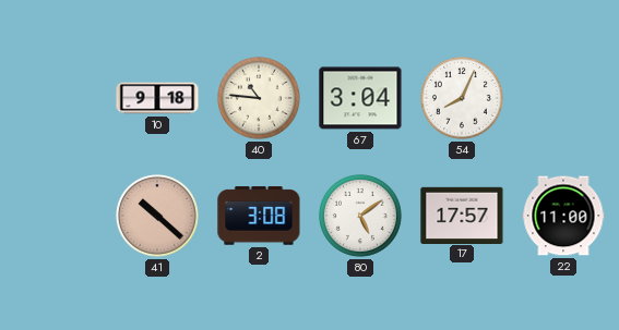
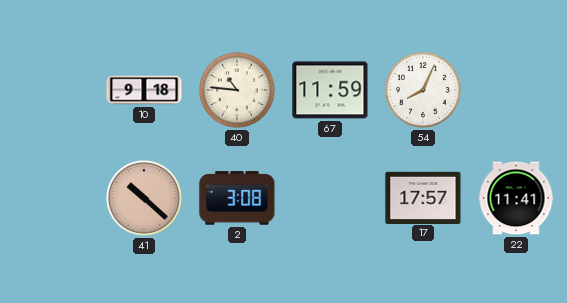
67: 3:04 -> 11:59 (330, 90)
80: 5:09 -> none (360, 216)
22: 11:00 -> 11:41 (516, 198)
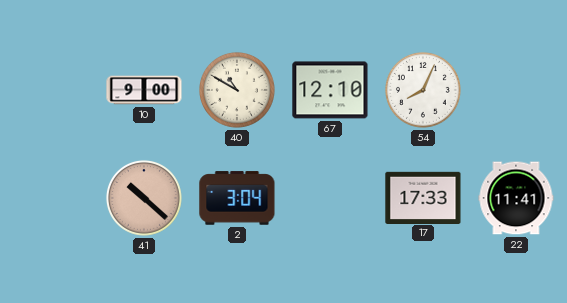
10: 9:18 -> 9:00 (144, 90)
40: 10:46 -> 10:50 (237, 90)
67: 11:59 -> 12:10 (330, 90)
2: 3:08 -> 3:04 (237, 198)
17: 17:57 -> 17:33 (423, 197)
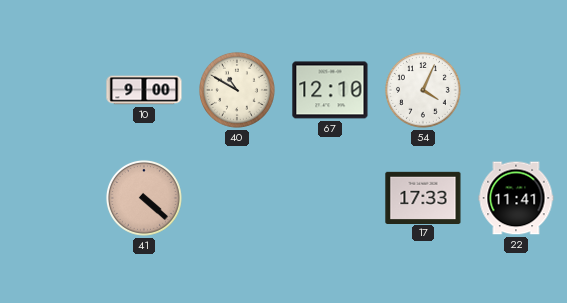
54: 8:04 -> 4:04 (423, 90)
41: 10:22 -> 4:22 (144, 198)
2: 3:04 -> none (237, 198)
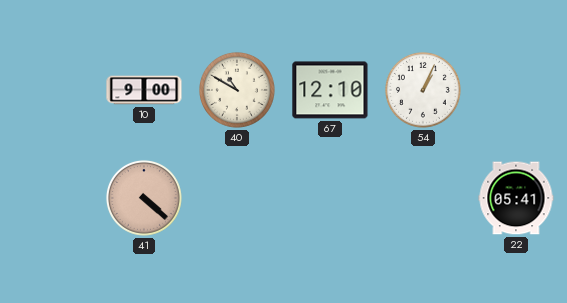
54: 4:04 -> 1:04 (423, 90)
17: 17:33 -> none (423, 197)
22: 11:41 -> 05:41 (516, 198)
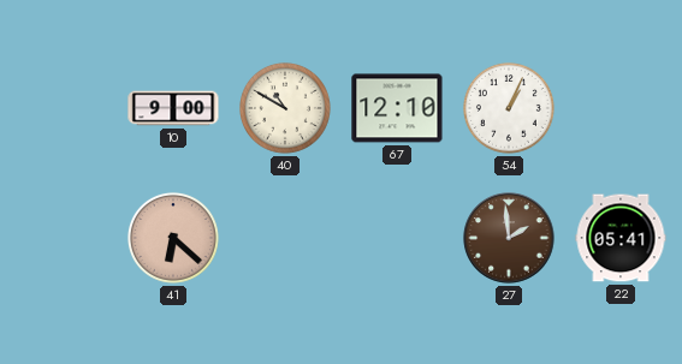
41: 4:22 -> 6:22 (173, 238)
27: none -> 1:59 (509, 238)
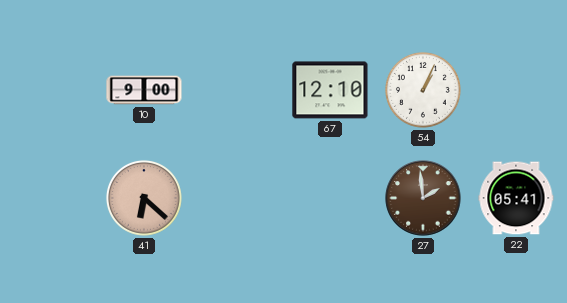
40: 10:50 -> none (285, 108)
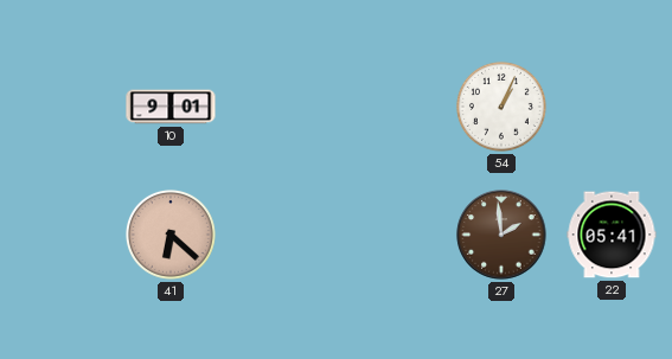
10: 9:00 -> 9:01 (171, 107)
67: 12:10 -> none (330, 90)
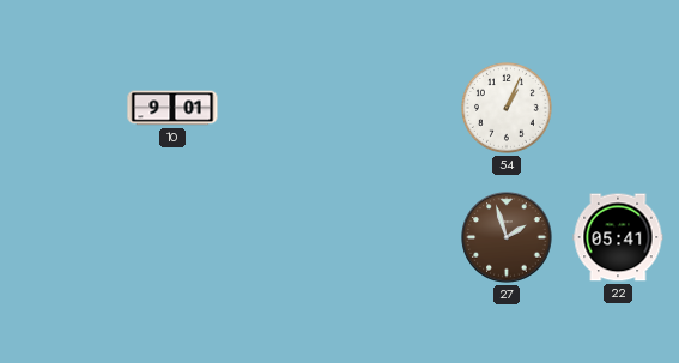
41: 6:22 -> none (171, 235)
27: 1:59 -> 1:57 (507, 237)
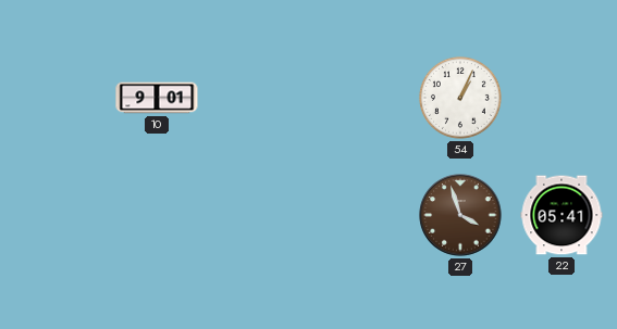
27: 1:57 -> 3:57 (460, 215)
